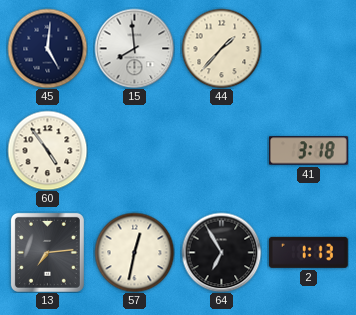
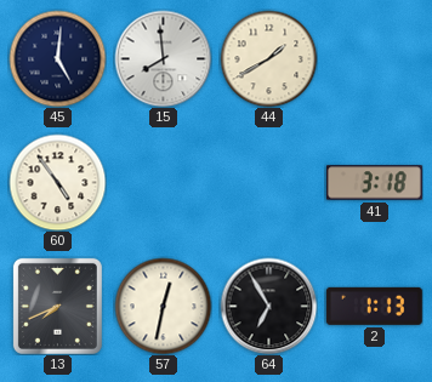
44: 1:37 -> 1:40 (268, 58)
13: 7:14 -> 7:41 (57, 306)
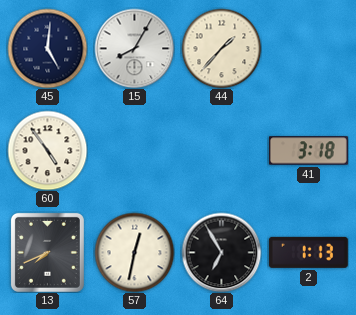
15: 7:59 -> 8:05 (134, 48)
44: 1:40 -> 1:37 (221, 48)
